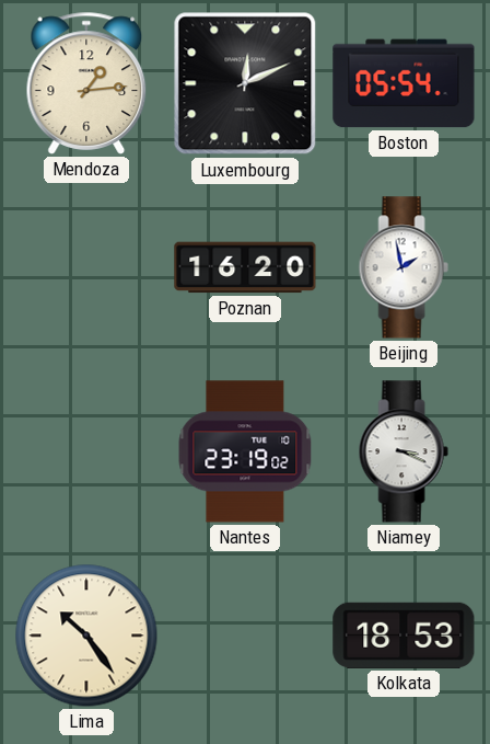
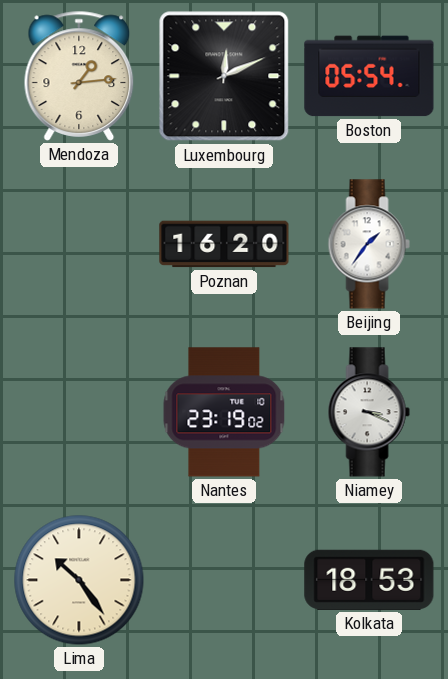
Beijing: 1:58 -> 1:36 (369, 244)
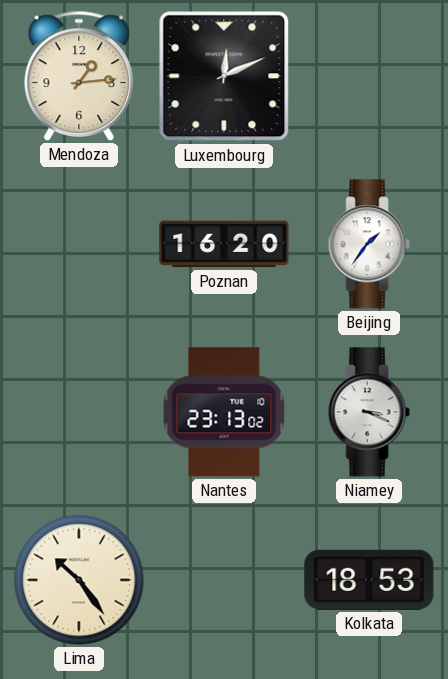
Boston: 05:54 -> none (369, 76)
Nantes: 23:19 -> 23:13 (224, 412)
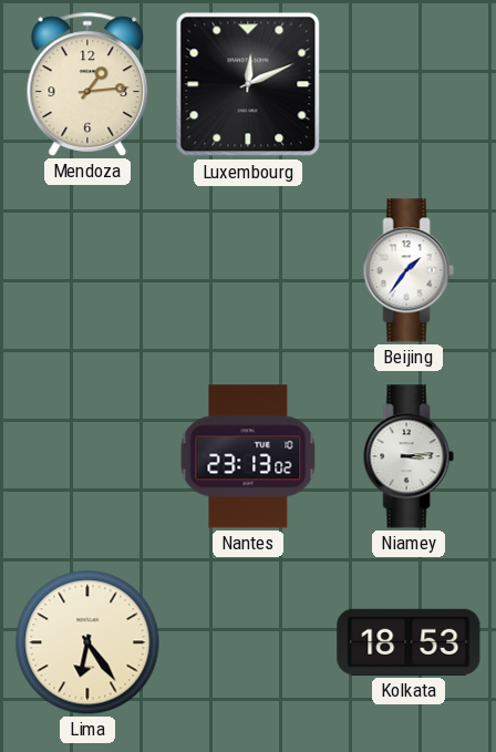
Poznan: 16:20 -> none (224, 244)
Niamey: 3:19 -> 3:14 (409, 456)
Lima: 10:24 -> 6:24 (87, 642)
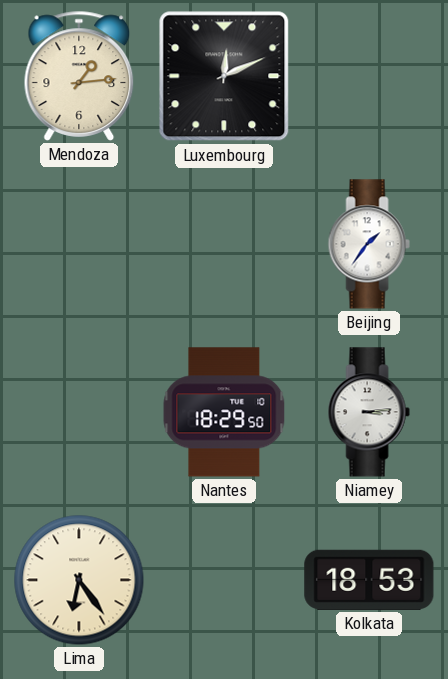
Nantes: 23:13 -> 18:29 (224, 412)
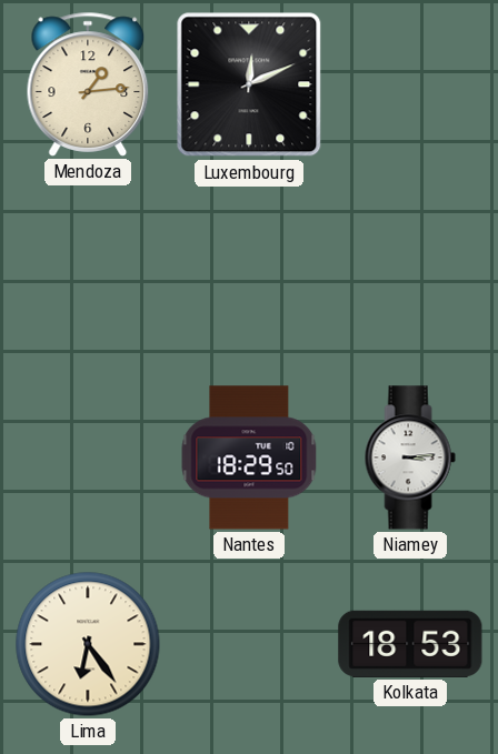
Beijing: 1:36 -> none (369, 244)
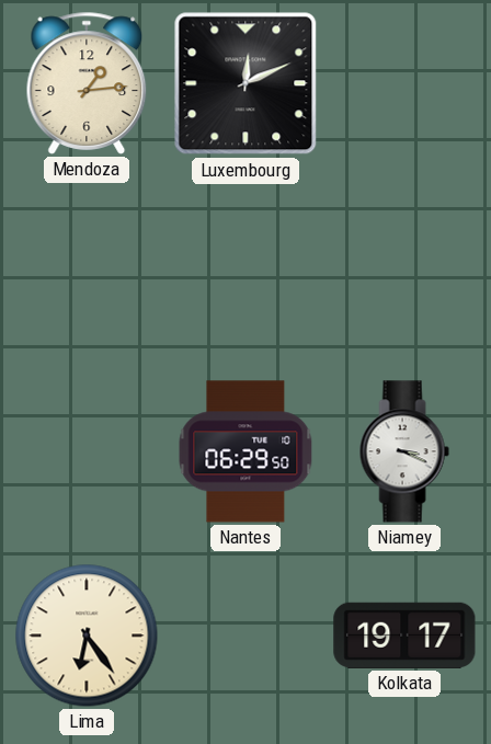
Nantes: 18:29 -> 06:29 (245, 451)
Niamey: 3:14 -> 3:19 (404, 451)
Kolkata: 18:53 -> 19:17 (404, 636)
